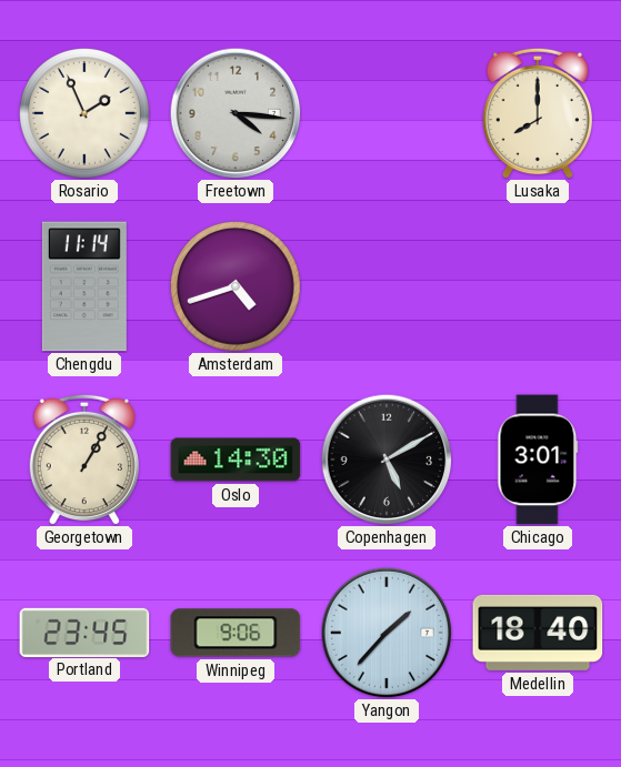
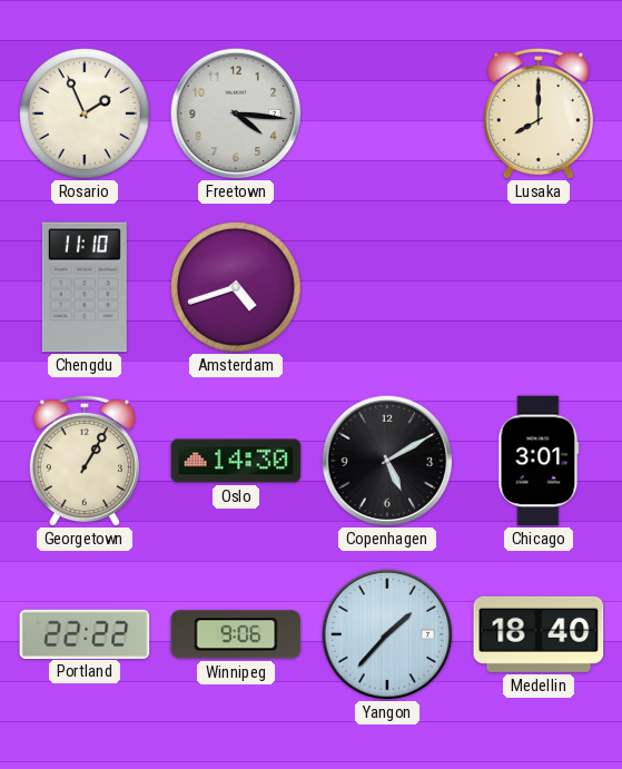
Chengdu: 11:14 -> 11:10 (85, 287)
Portland: 23:45 -> 22:22 (85, 633)
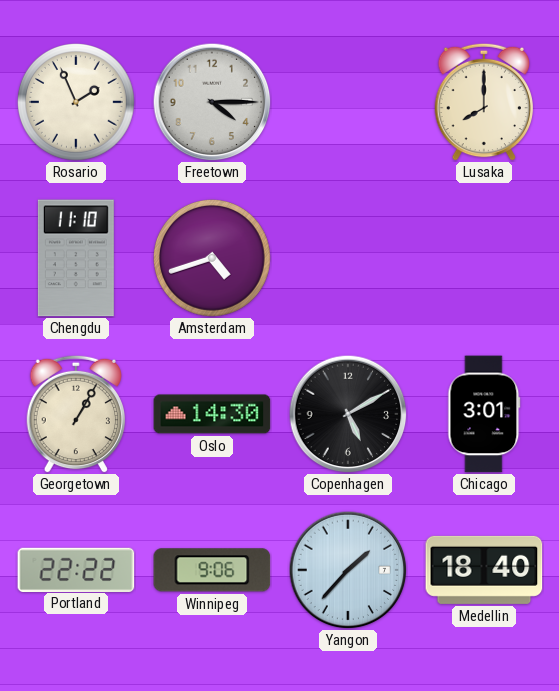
Freetown: 4:16 -> 4:15 (212, 102)
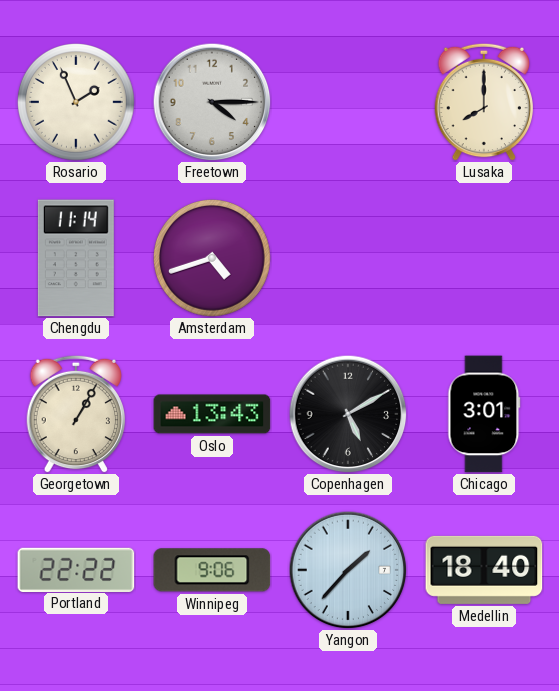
Chengdu: 11:10 -> 11:14 (76, 258)
Oslo: 14:30 -> 13:43 (212, 414)
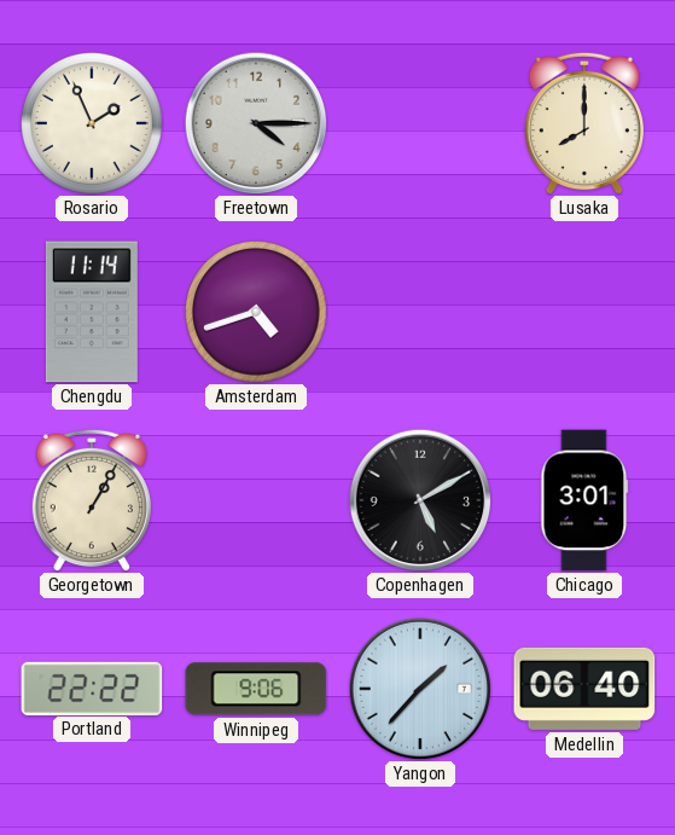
Oslo: 13:43 -> none (212, 414)
Medellin: 18:40 -> 06:40 (584, 689)
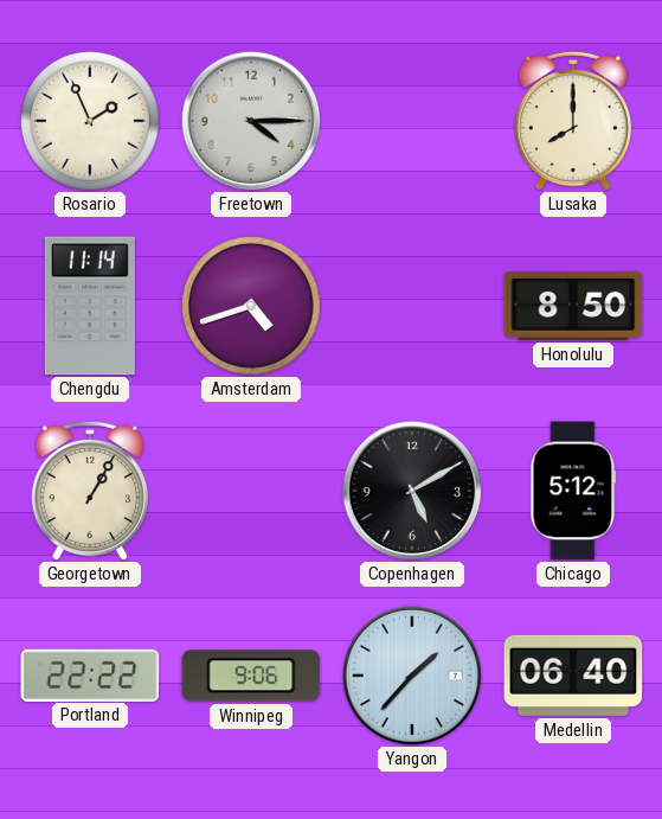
Honolulu: none -> 8:50 (573, 306)
Chicago: 3:01 -> 5:12 (573, 491)
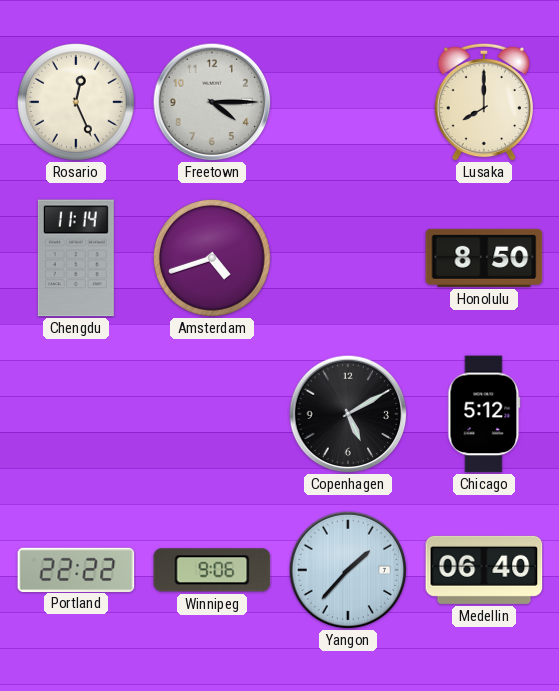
Rosario: 1:56 -> 12:26 (76, 102)
Georgetown: 1:05 -> none (89, 491)
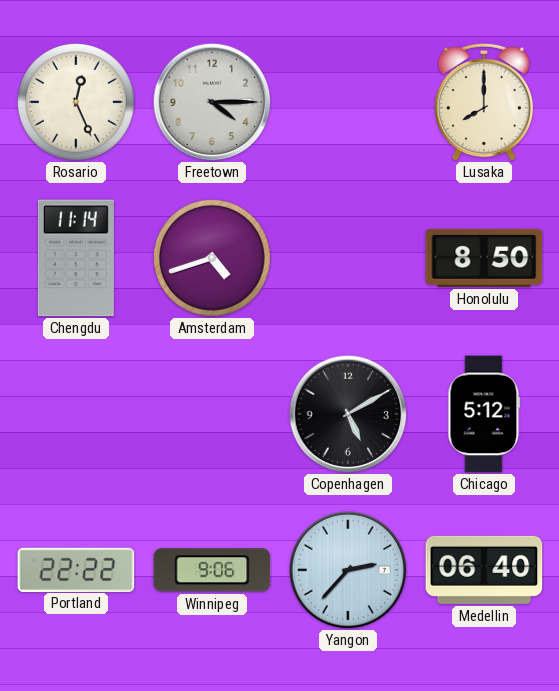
Yangon: 1:37 -> 2:37 (348, 570)
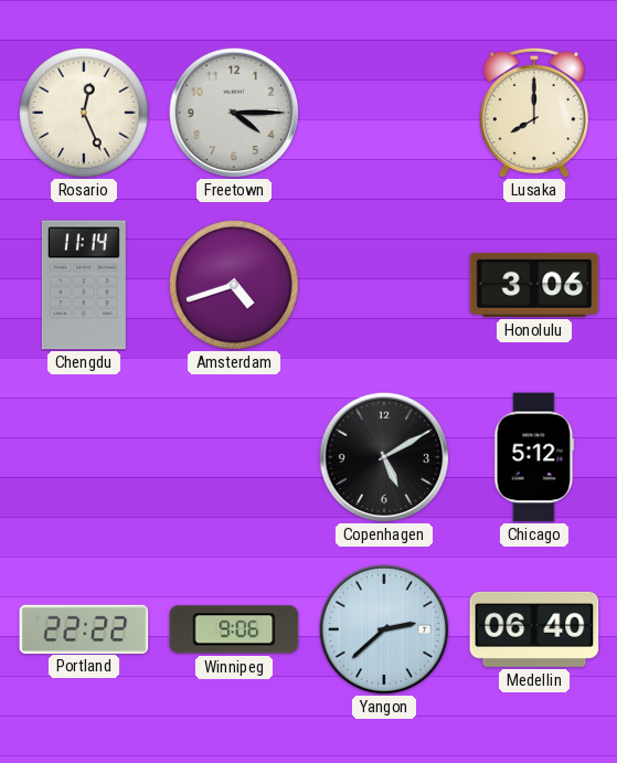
Honolulu: 8:50 -> 3:06 (534, 285)
Yangon: 2:37 -> 2:38 (384, 629)
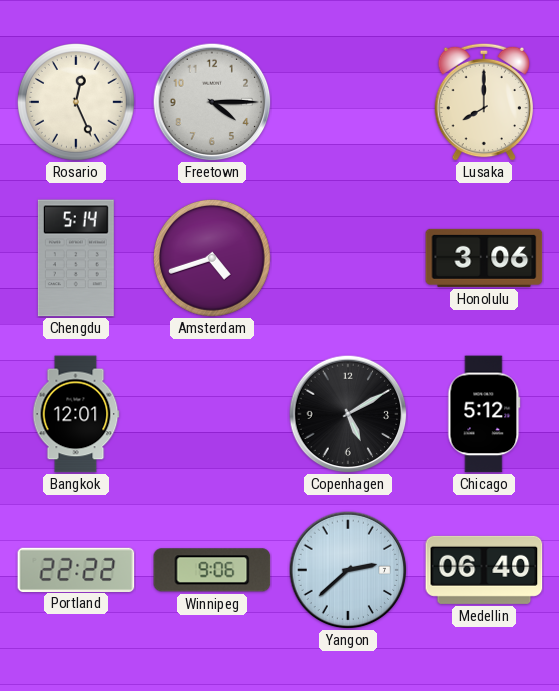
Chengdu: 11:14 -> 5:14 (76, 258)
Bangkok: none -> 12:01 (76, 414)
